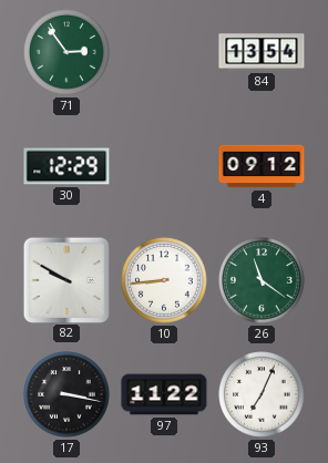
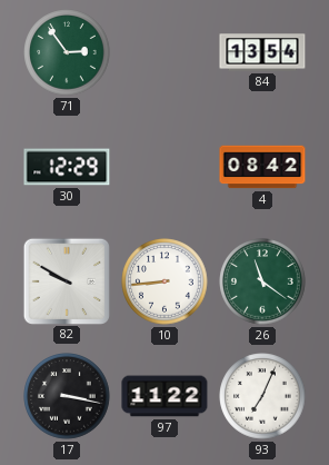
4: 09:12 -> 08:42 (262, 167)
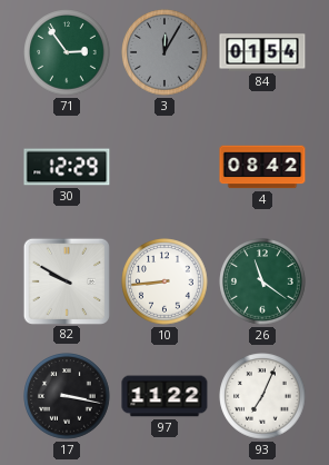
3: none -> 12:05 (164, 52)
84: 13:54 -> 01:54 (262, 52)
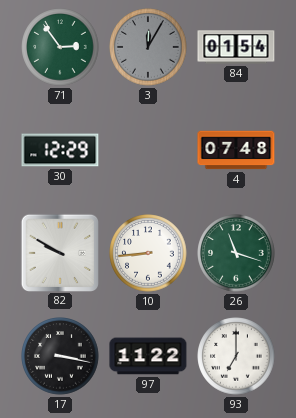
4: 08:42 -> 07:48 (236, 150)
26: 11:21 -> 11:18 (236, 253)
93: 7:04 -> 7:00 (236, 356)
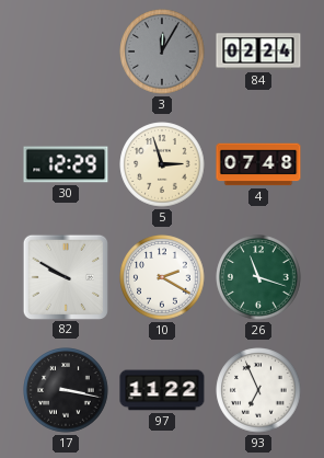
71: 2:54 -> none (60, 47)
84: 01:54 -> 02:24 (258, 51)
5: none -> 2:57 (162, 164)
10: 8:44 -> 2:20 (162, 277)
93: 7:00 -> 6:56 (258, 390)
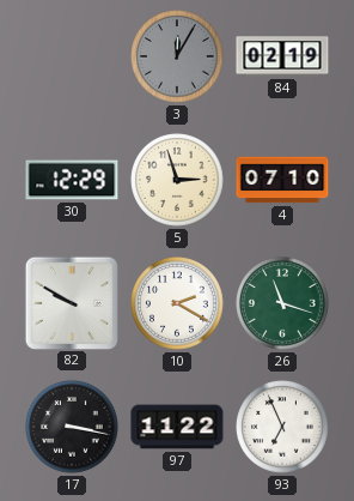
84: 02:24 -> 02:19 (282, 56)
4: 07:48 -> 07:10 (282, 180)
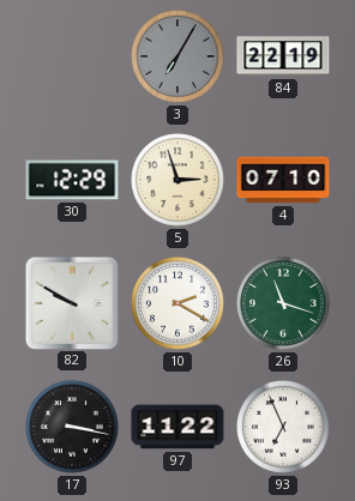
3: 12:05 -> 7:05 (177, 56)
84: 02:19 -> 22:19 (283, 56)
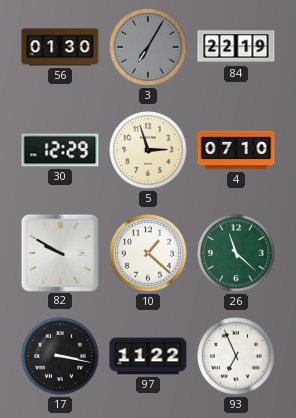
56: none -> 01:30 (60, 47)
10: 2:20 -> 1:22 (148, 253)
26: 11:18 -> 11:22 (236, 253)
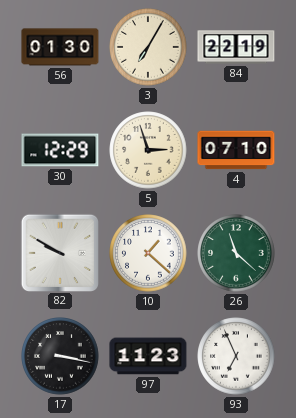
3 dial: grey -> cream (148, 47)
97: 11:22 -> 11:23 (148, 356)
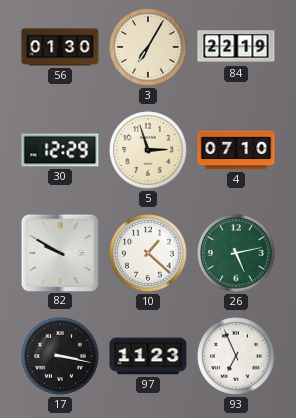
26: 11:22 -> 5:13 (236, 253)
